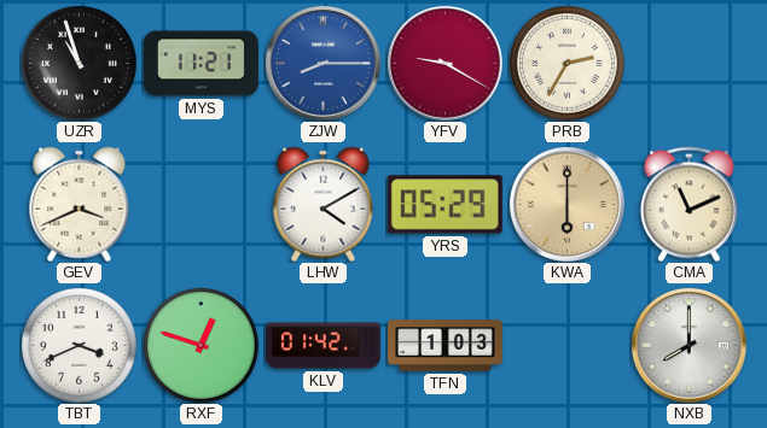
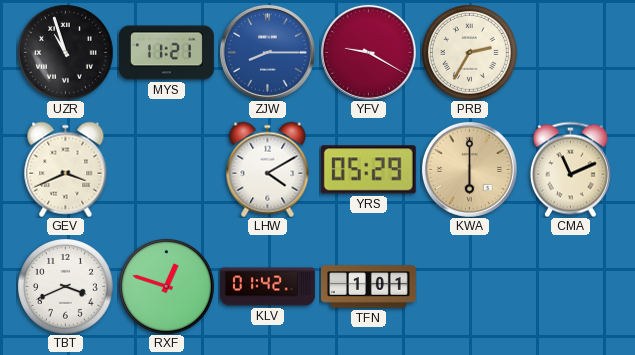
TFN: 1:03 -> 1:01 (369, 287)
NXB: 8:00 -> none (688, 345)
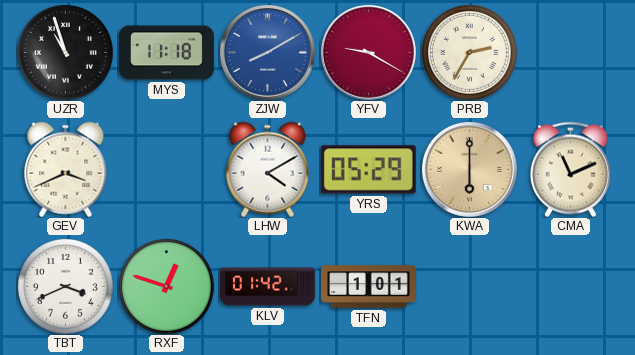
MYS: 11:21 -> 11:18 (167, 53)
ZJW: 8:15 -> 8:10 (267, 52)
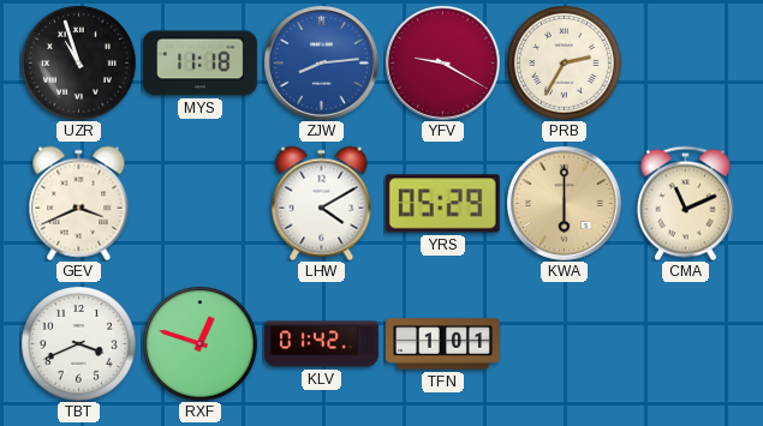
ZJW: 8:10 -> 8:14 (321, 62)
